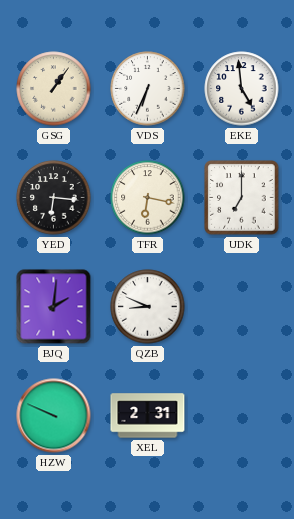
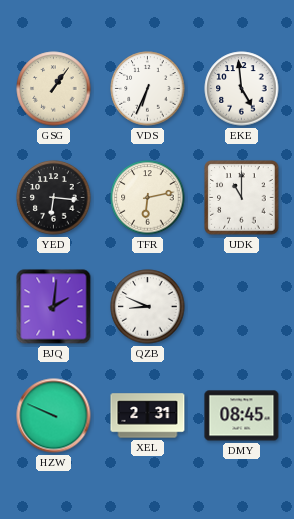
TFR: 6:17 -> 6:13 (148, 198)
UDK: 7:00 -> 11:00 (242, 198)
DMY: none -> 08:45 (242, 416)
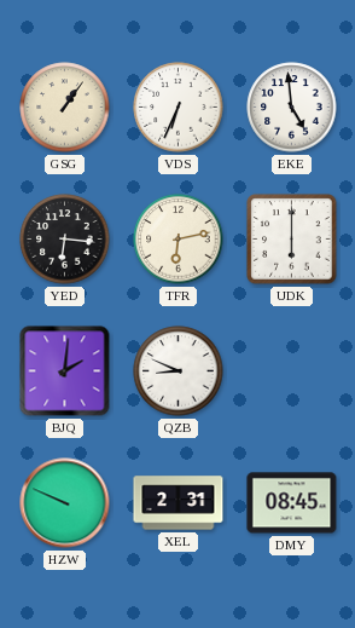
UDK: 11:00 -> 6:00 (292, 240)
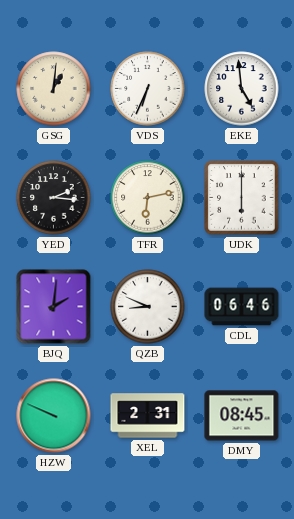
GSG: 1:06 -> 1:01 (54, 89)
YED: 6:16 -> 2:16 (54, 198)
CDL: none -> 06:46 (242, 307)
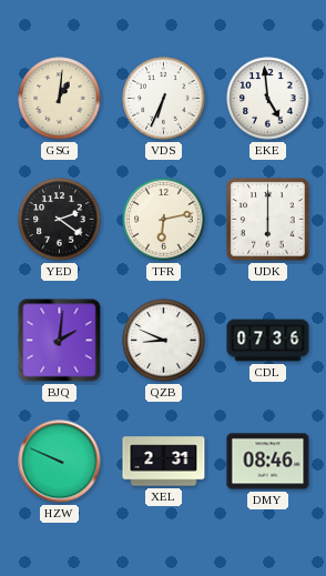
YED: 2:16 -> 2:21 (60, 220)
CDL: 06:46 -> 07:36 (268, 341)
DMY: 08:45 -> 08:46 (268, 462)
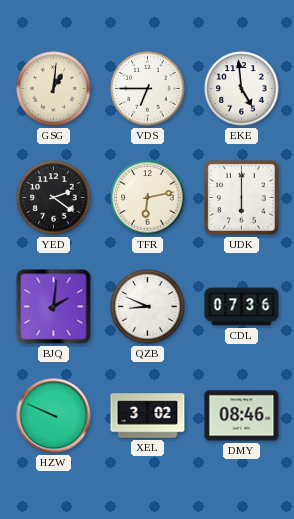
VDS: 6:34 -> 6:45 (148, 89)
XEL: 2:31 -> 3:02 (148, 416)
